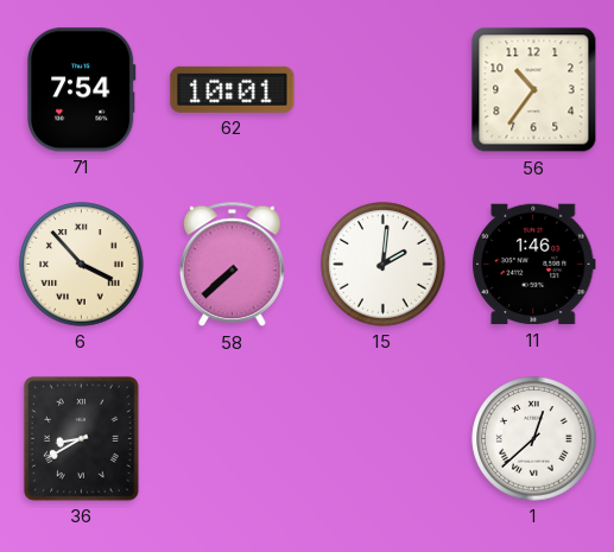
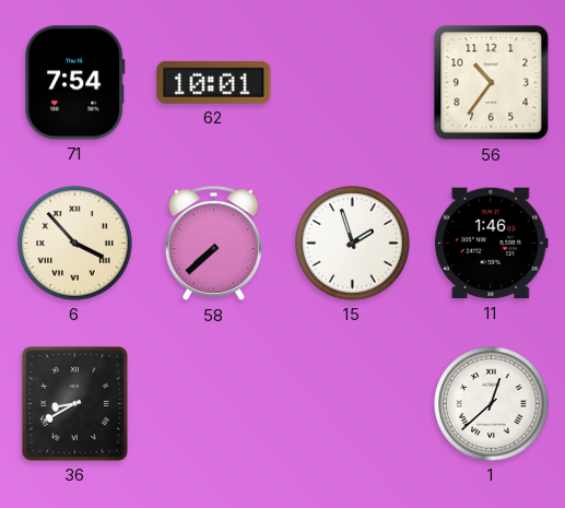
15: 2:01 -> 1:57 (353, 244)
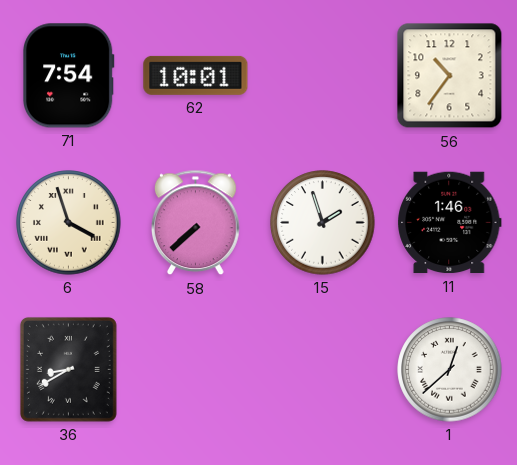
6: 3:53 -> 3:57 (69, 223)
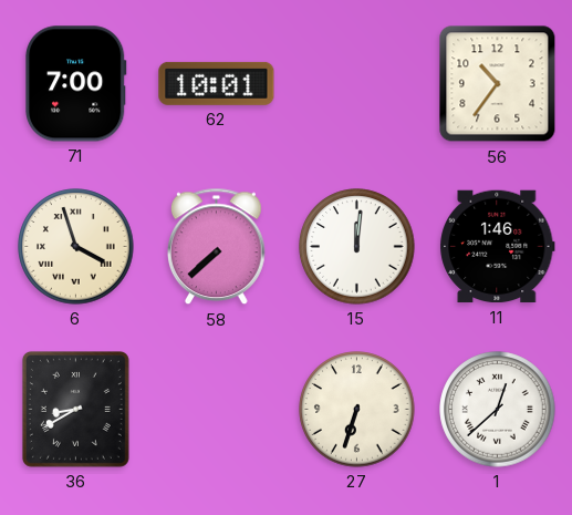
71: 7:54 -> 7:00 (76, 84)
15: 1:57 -> 12:01 (357, 247)
27: none -> 6:33 (357, 410)
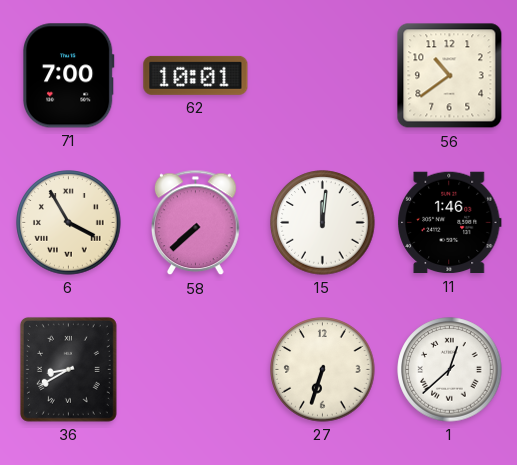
56: 10:36 -> 10:39 (450, 76)
6: 3:57 -> 3:55 (69, 223)
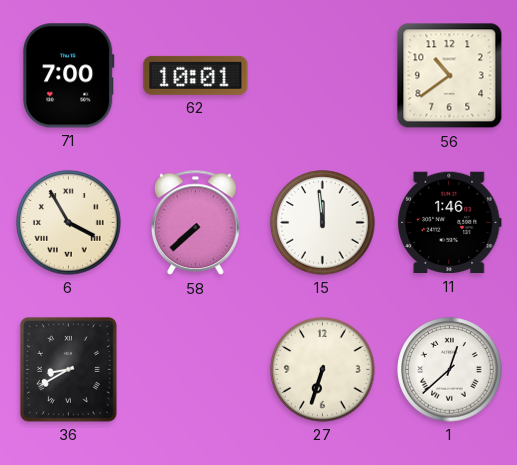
15: 12:01 -> 11:59 (323, 223)
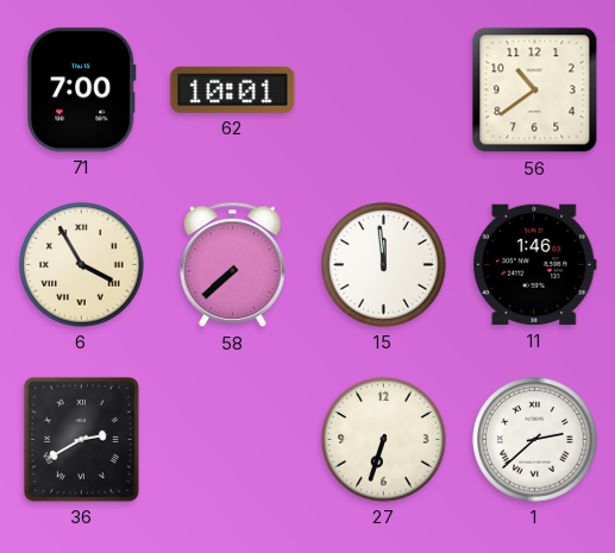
36: 8:40 -> 2:40 (81, 439)
1: 12:38 -> 2:38 (535, 440)
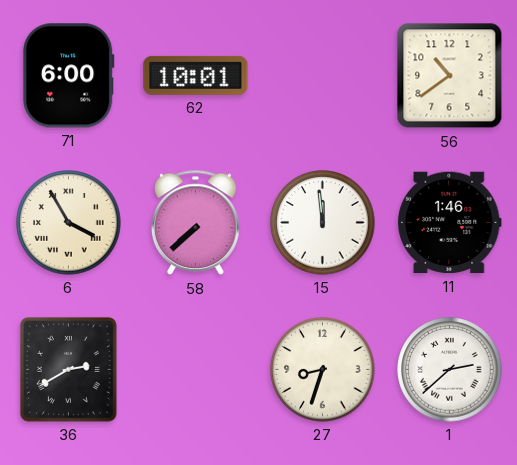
71: 7:00 -> 6:00 (69, 76)
27: 6:33 -> 8:33 (323, 370)
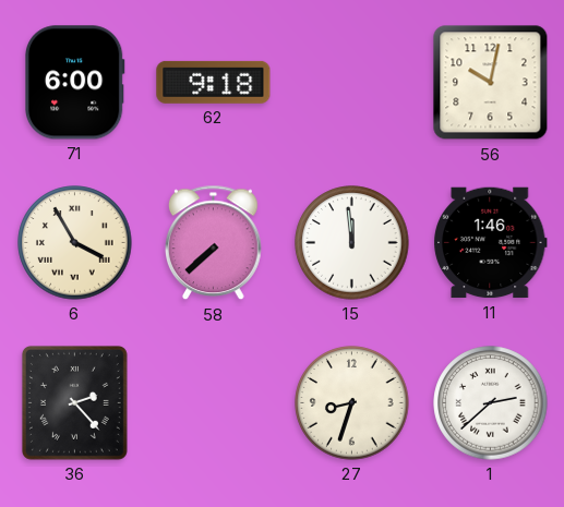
62: 10:01 -> 9:18 (214, 82)
56: 10:39 -> 10:02 (491, 83)
36: 2:40 -> 2:23 (74, 402)
